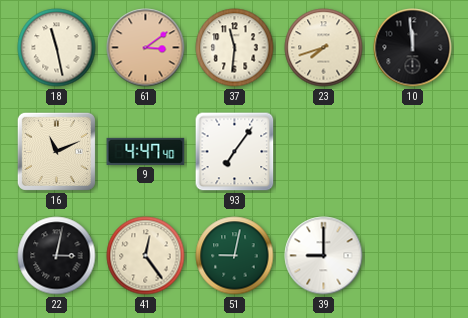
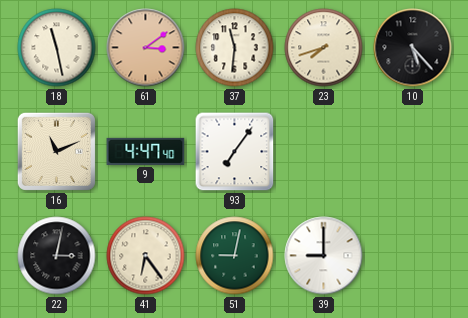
10: 11:59 -> 5:23 (413, 48)
41: 12:24 -> 6:24 (146, 256)
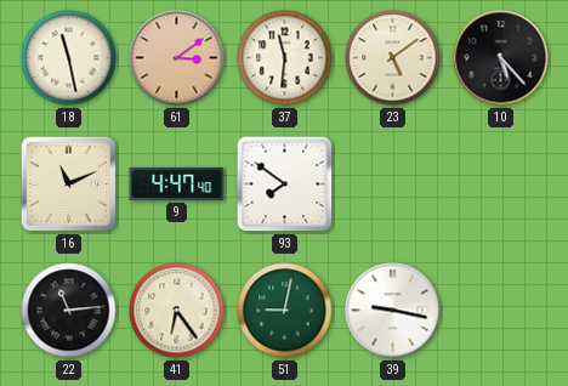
23: 7:42 -> 5:09 (393, 58)
93: 7:06 -> 7:51 (285, 185)
22: 3:02 -> 11:14 (69, 311)
39: 9:00 -> 9:17 (393, 311)
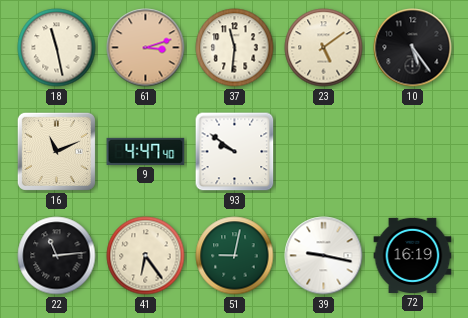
61: 3:09 -> 3:12 (146, 48)
10: 5:23 -> 5:24 (413, 48)
93: 7:51 -> 9:51 (235, 152)
72: none -> 16:19 (413, 255)
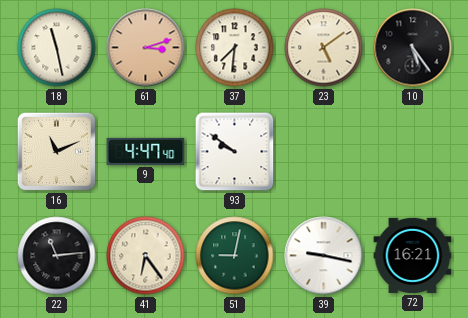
37: 11:31 -> 7:31 (235, 48)
72: 16:19 -> 16:21 (413, 255)
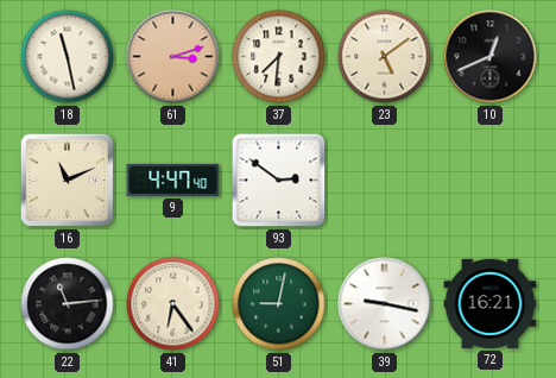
10: 5:24 -> 12:41 (491, 57)
93: 9:51 -> 2:51 (279, 181)
